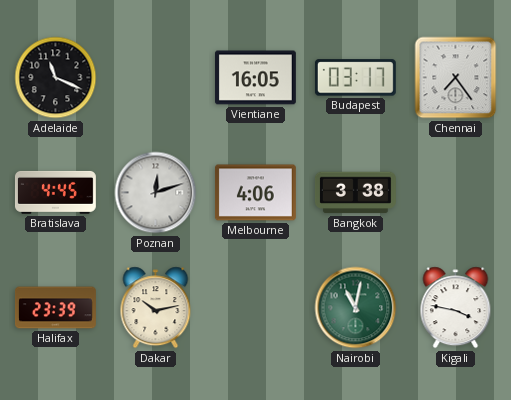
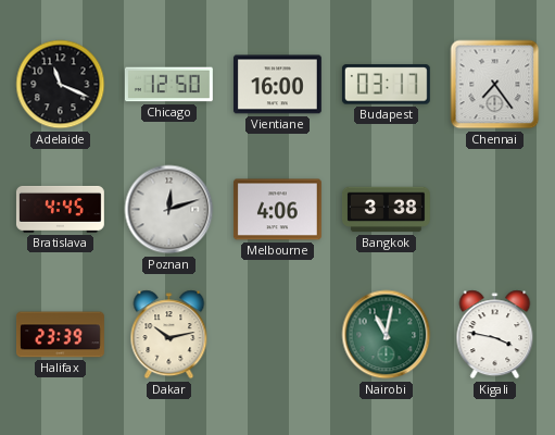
Chicago: none -> 12:50 (168, 85)
Vientiane: 16:05 -> 16:00 (277, 85)
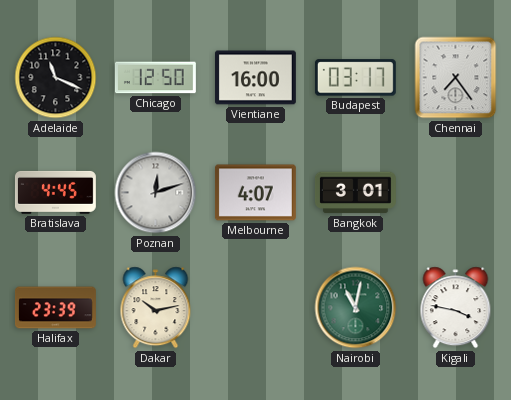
Melbourne: 4:06 -> 4:07 (255, 193)
Bangkok: 3:38 -> 3:01 (355, 193)
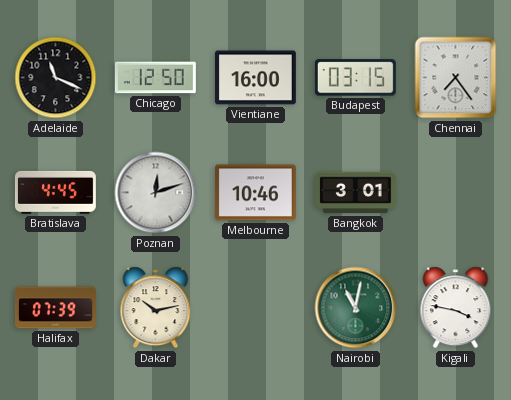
Budapest: 03:17 -> 03:15 (355, 78)
Melbourne: 4:07 -> 10:46 (255, 193)
Halifax: 23:39 -> 07:39 (56, 308)
